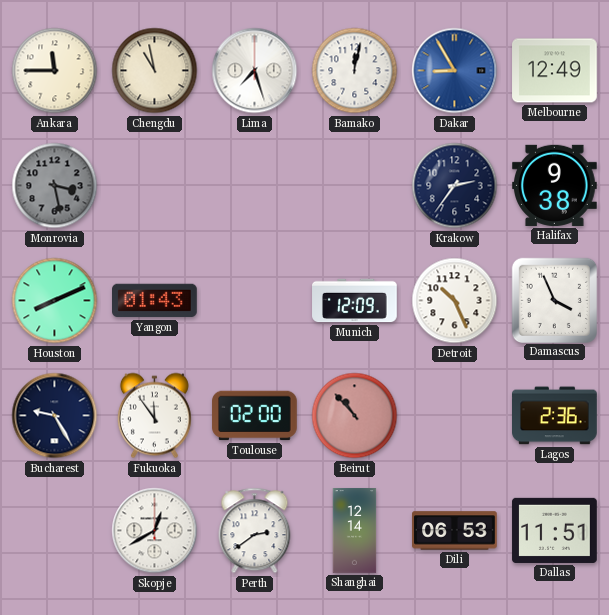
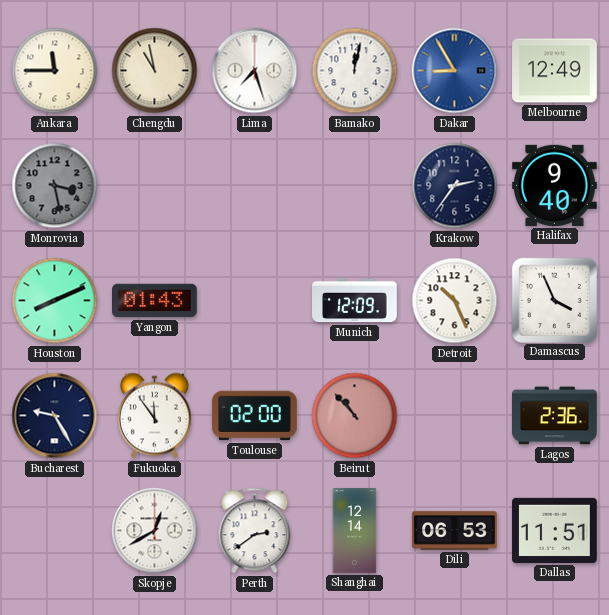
Halifax: 9:38 -> 9:40 (555, 185)
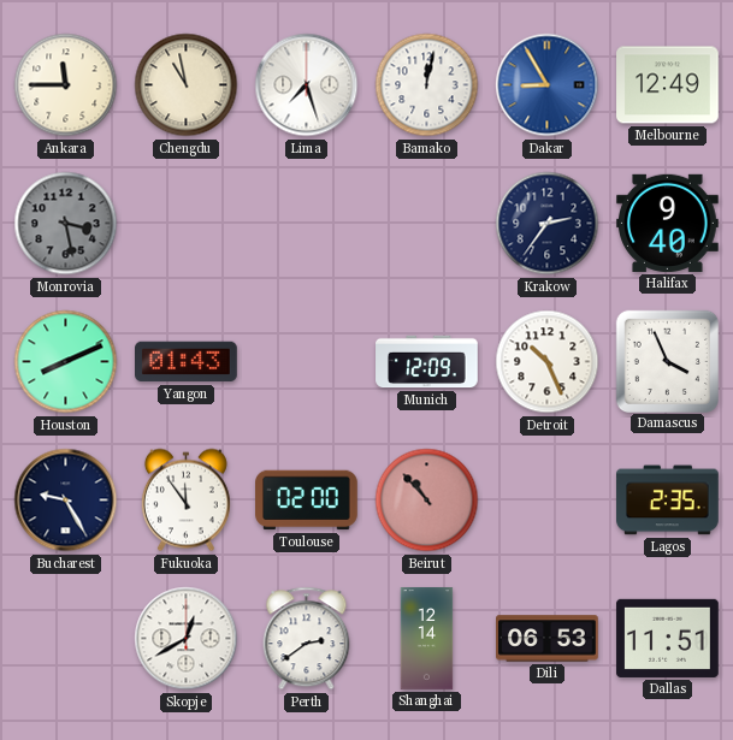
Lagos: 2:36 -> 2:35 (668, 501)
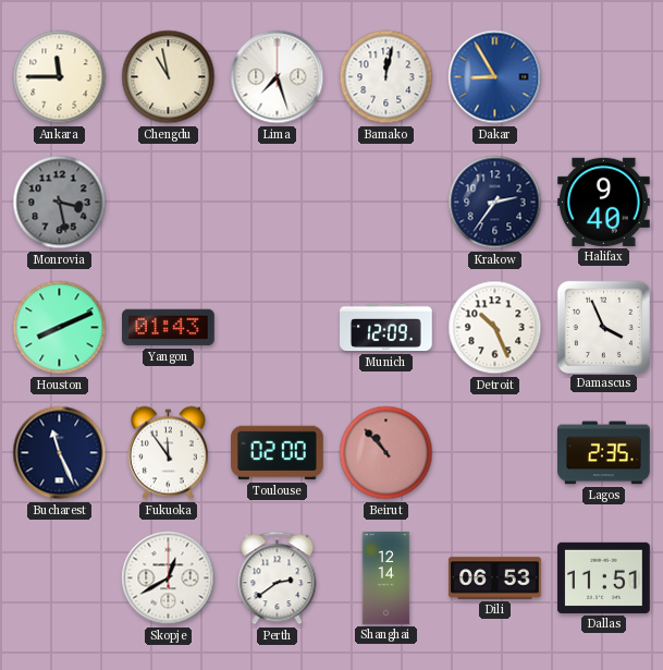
Melbourne: 12:49 -> none (668, 85)
Bucharest: 9:25 -> 11:26 (60, 453)
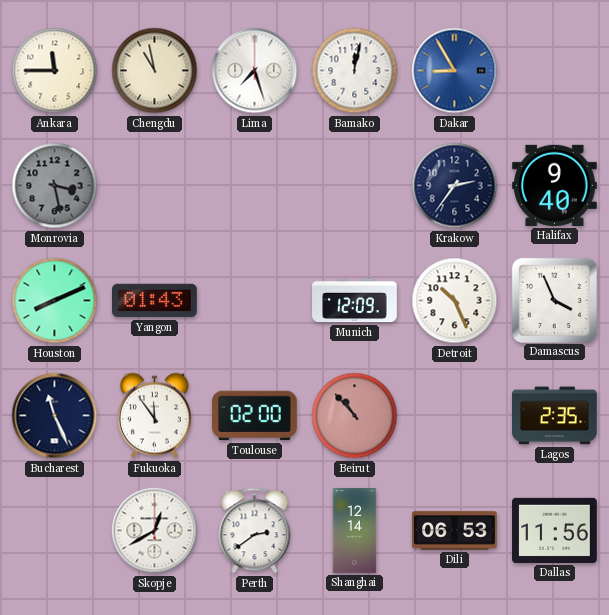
Dallas: 11:51 -> 11:56 (555, 530)
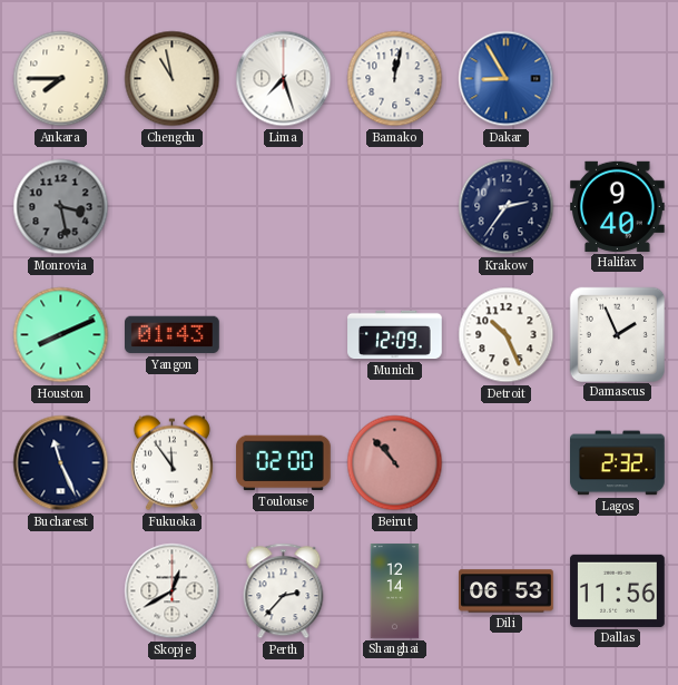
Ankara: 11:45 -> 7:45 (61, 79)
Damascus: 3:56 -> 1:56 (617, 334)
Lagos: 2:35 -> 2:32 (618, 463)
Perth: 2:39 -> 2:37 (284, 591)
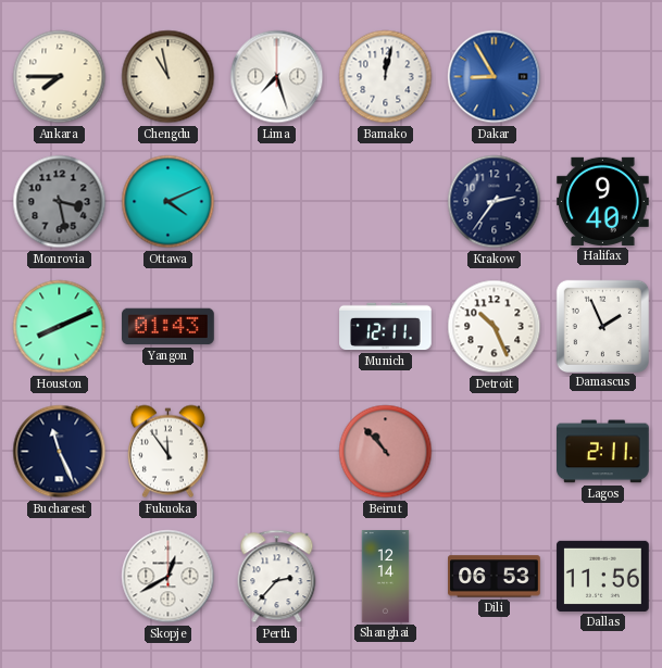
Ottawa: none -> 4:11 (168, 202)
Munich: 12:09 -> 12:11 (386, 327)
Toulouse: 02:00 -> none (284, 463)
Lagos: 2:32 -> 2:11 (603, 452)
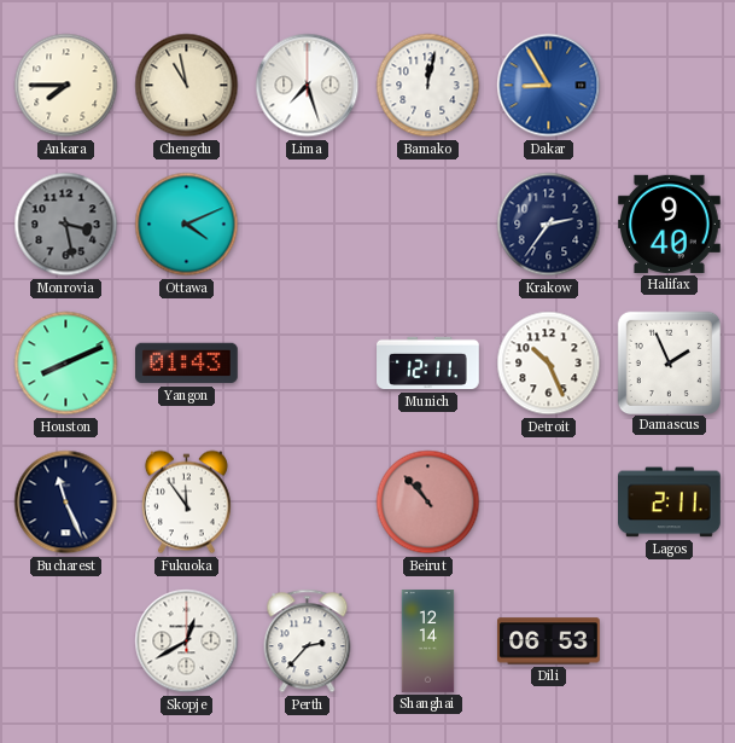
Dallas: 11:56 -> none (603, 576)
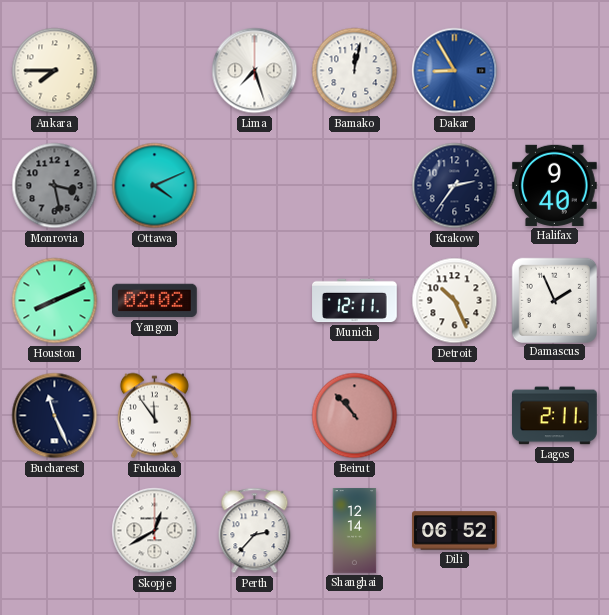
Chengdu: 10:58 -> none (187, 86)
Yangon: 01:43 -> 02:02 (155, 301)
Dili: 06:53 -> 06:52 (455, 531)
